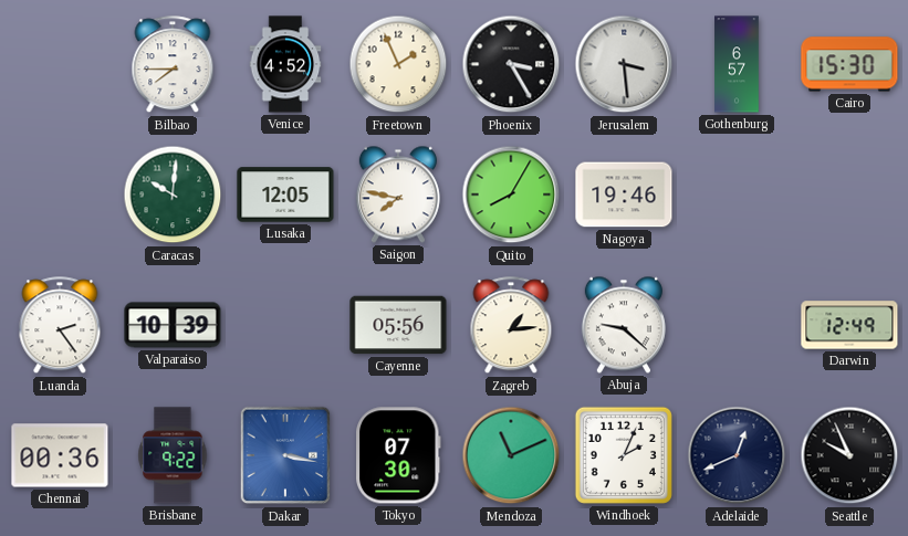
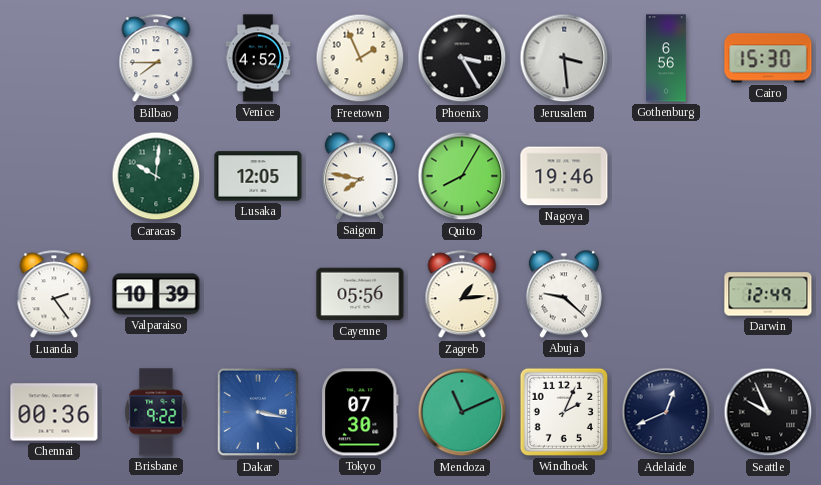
Gothenburg: 6:57 -> 6:56 (666, 58)
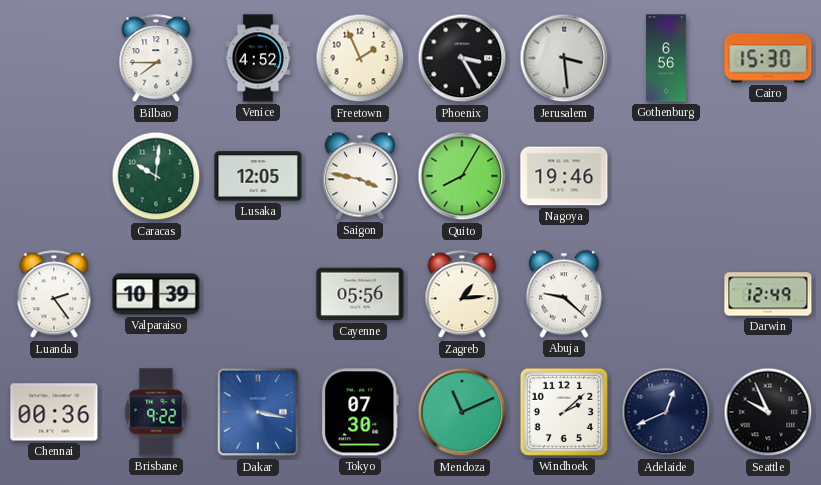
Saigon: 7:47 -> 3:47 (360, 176)
Windhoek: 2:04 -> 2:08 (564, 412)
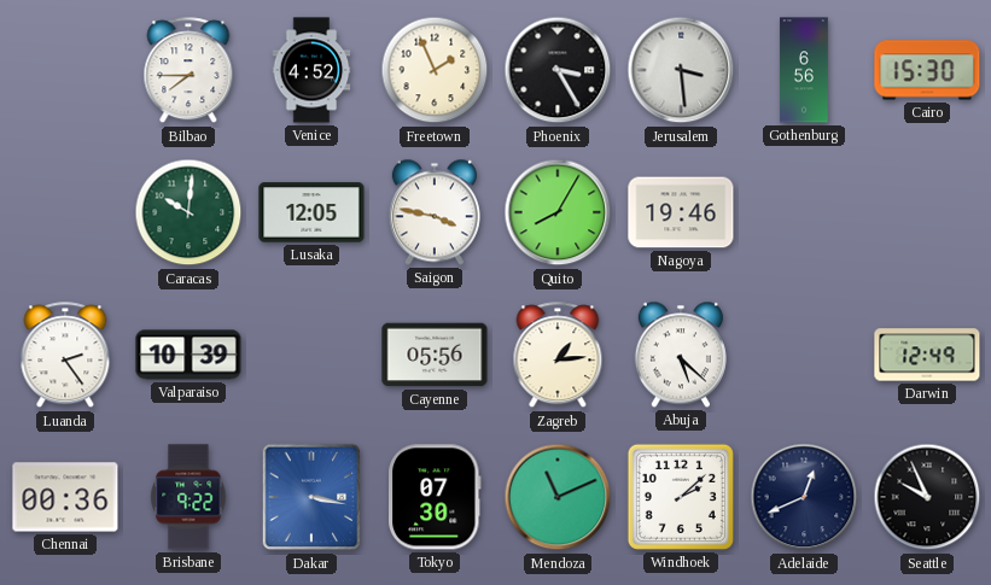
Abuja: 9:22 -> 5:22 (681, 355)
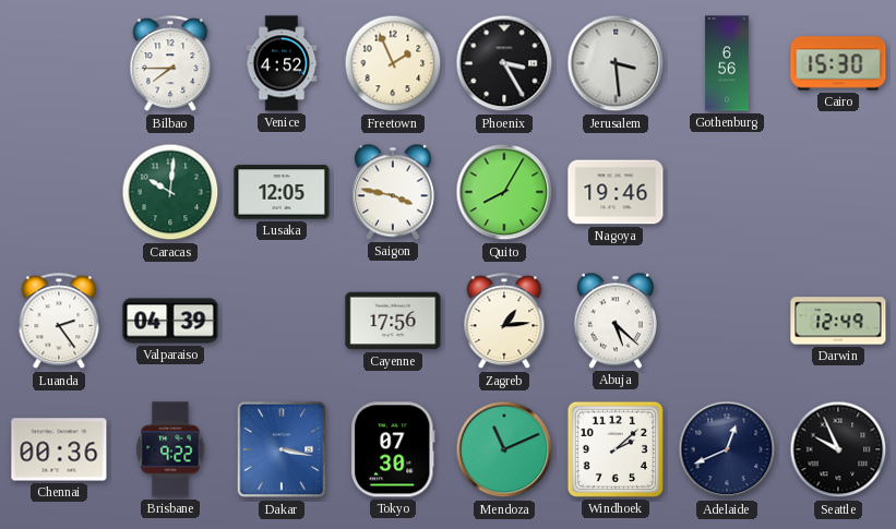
Valparaiso: 10:39 -> 04:39 (170, 321)
Cayenne: 05:56 -> 17:56 (393, 321)
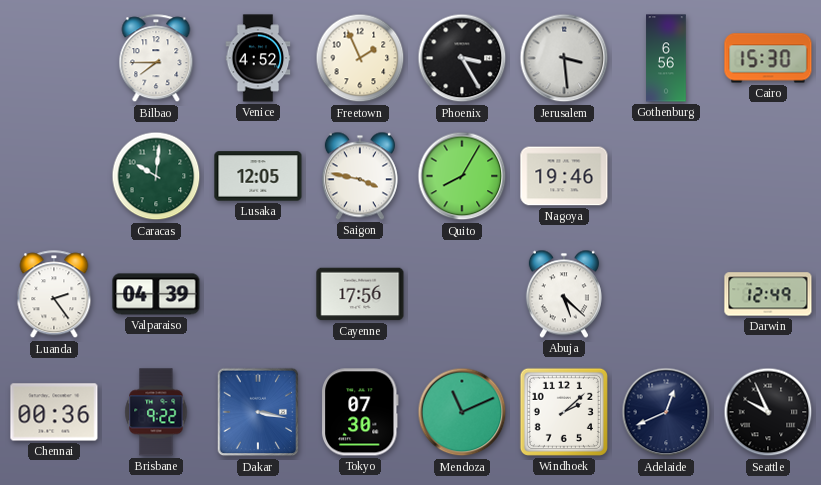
Zagreb: 1:14 -> none (504, 322)
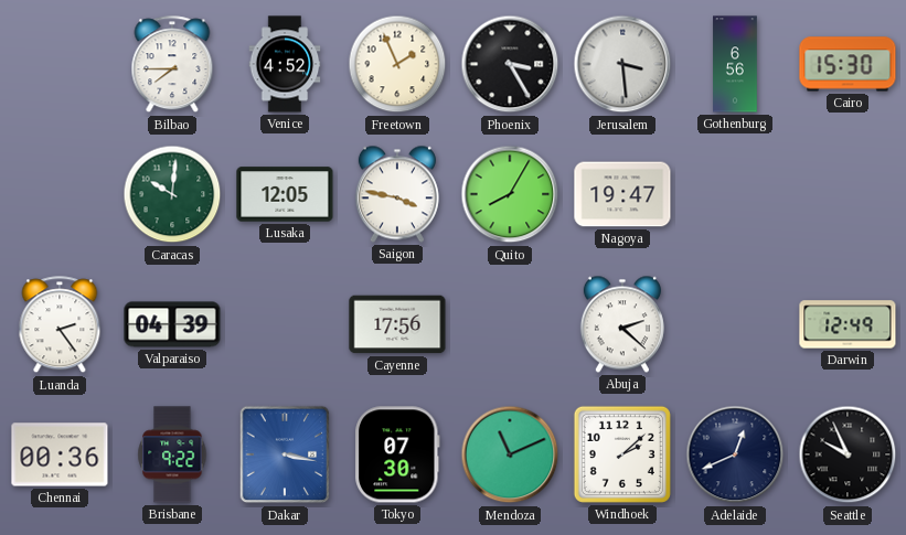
Nagoya: 19:46 -> 19:47 (622, 194)
Abuja: 5:22 -> 2:22 (622, 324)
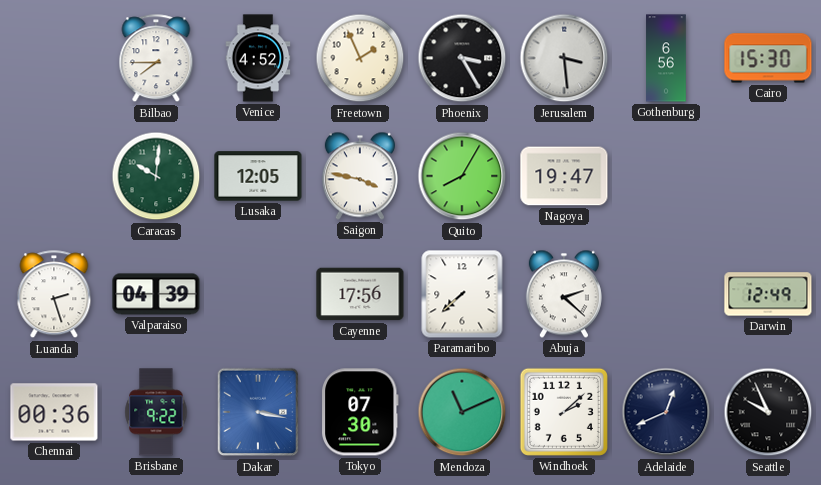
Luanda: 2:24 -> 2:27 (54, 295)
Paramaribo: none -> 7:38 (462, 294)
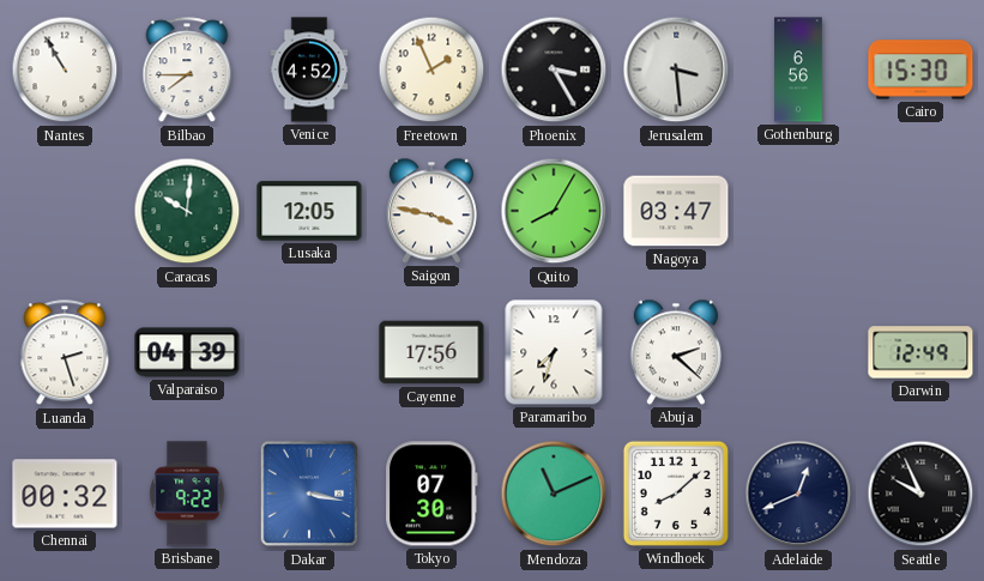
Nantes: none -> 10:55 (65, 69)
Nagoya: 19:47 -> 03:47 (676, 211)
Paramaribo: 7:38 -> 7:33 (554, 352)
Chennai: 00:36 -> 00:32 (65, 494)
Windhoek: 2:08 -> 8:08 (676, 494)
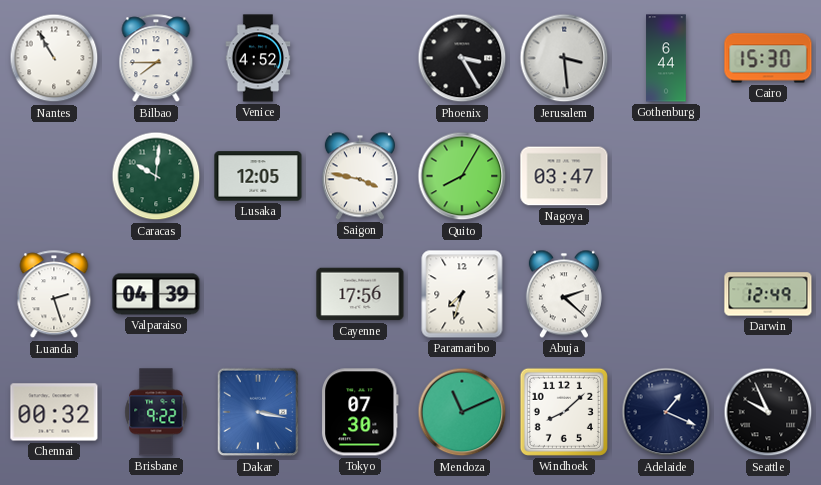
Freetown: 1:56 -> none (431, 69)
Gothenburg: 6:56 -> 6:44 (666, 58)
Adelaide: 12:41 -> 1:19 (666, 412)
